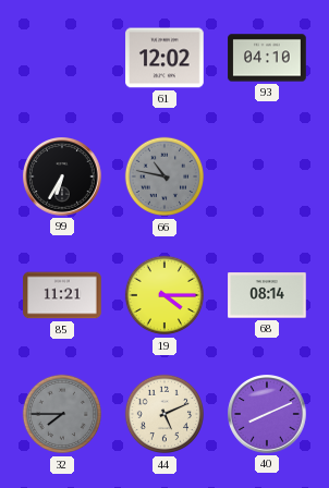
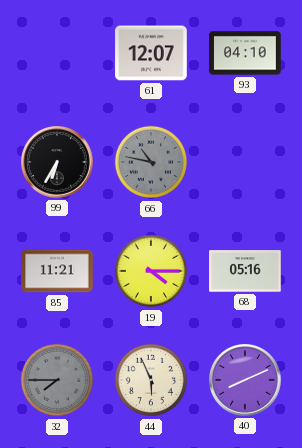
61: 12:02 -> 12:07 (151, 53)
68: 08:14 -> 05:16 (245, 271)
44: 5:11 -> 5:56 (151, 380)
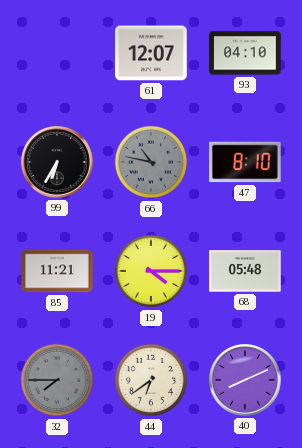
47: none -> 8:10 (245, 162)
68: 05:16 -> 05:48 (245, 271)
44: 5:56 -> 6:39 (151, 380)
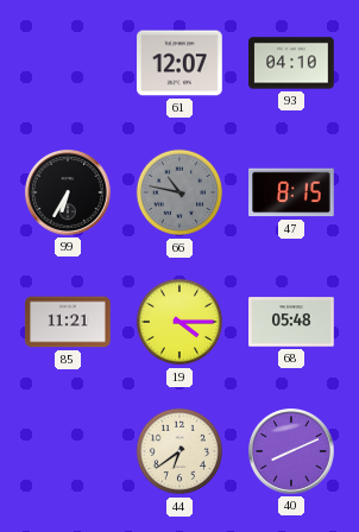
47: 8:10 -> 8:15 (291, 192)
32: 7:45 -> none (57, 380)
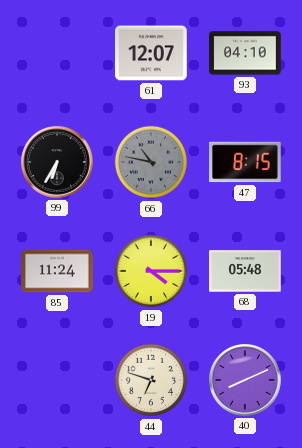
85: 11:21 -> 11:24 (57, 271)
44: 6:39 -> 6:48 (151, 380)
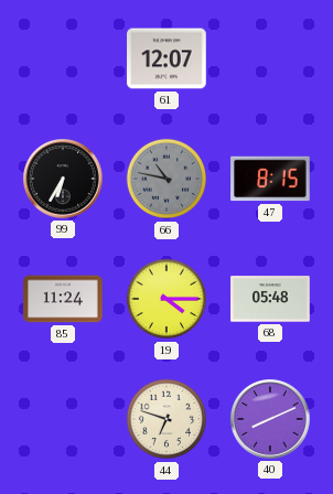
93: 04:10 -> none (245, 53)
